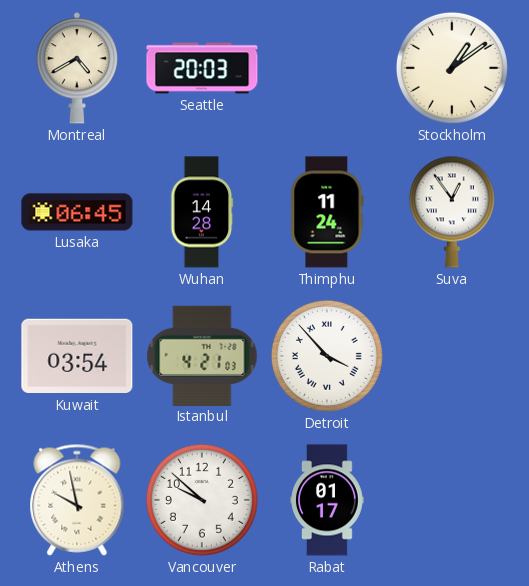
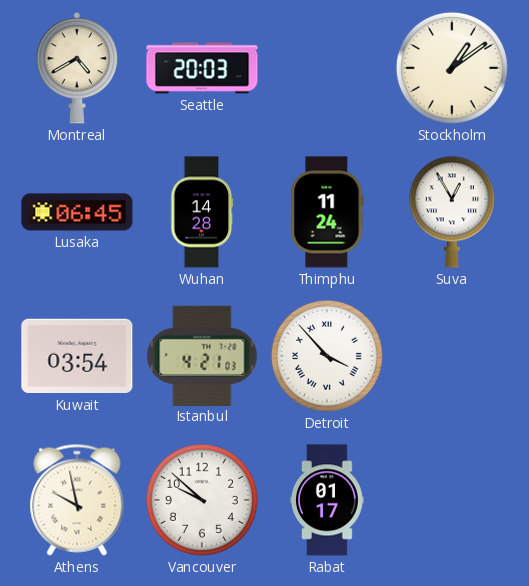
Suva: 12:54 -> 12:55 (452, 212)
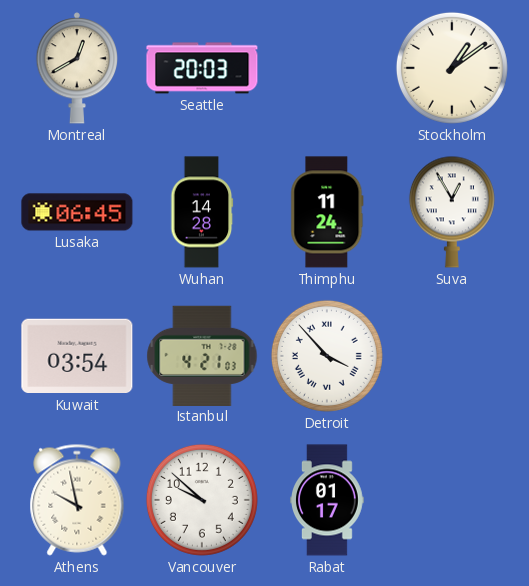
Montreal: 4:40 -> 12:40 (77, 68)
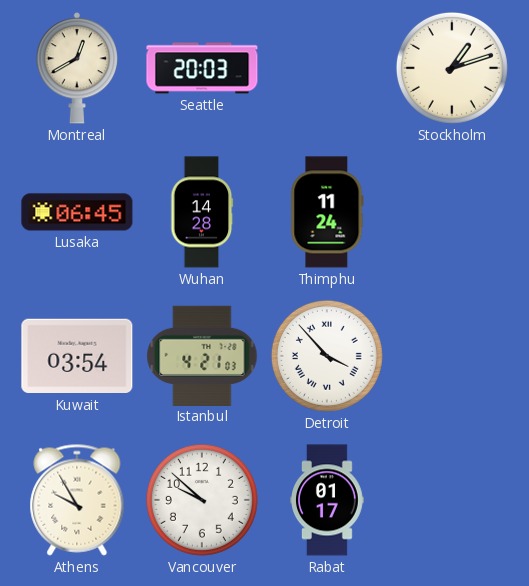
Stockholm: 1:09 -> 1:12 (452, 68)
Suva: 12:55 -> none (452, 212)
Athens: 9:58 -> 9:55 (77, 500)
